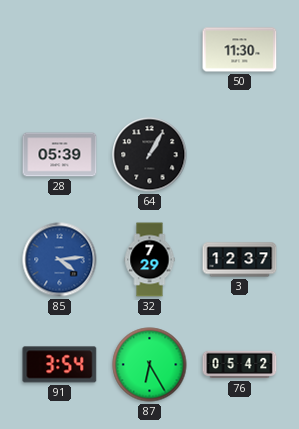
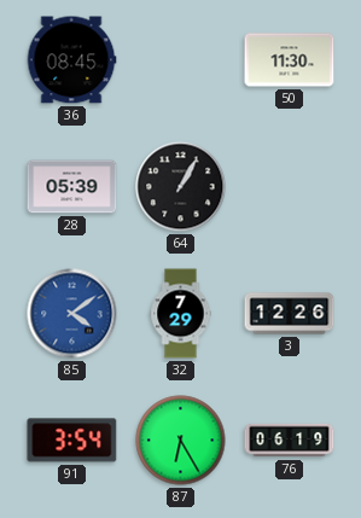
36: none -> 08:45 (71, 60)
85: 4:14 -> 4:09 (72, 314)
3: 12:37 -> 12:26 (290, 314)
76: 05:42 -> 06:19 (290, 441)
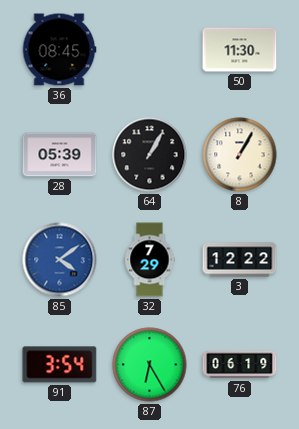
8: none -> 1:05 (240, 155)
3: 12:26 -> 12:22 (240, 260)
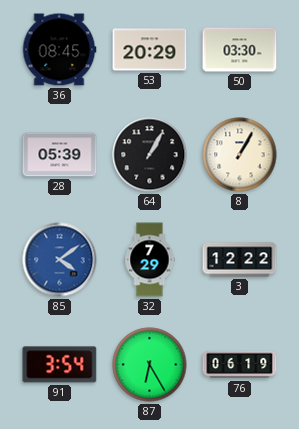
53: none -> 20:29 (150, 50)
50: 11:30 -> 03:30 (240, 50)
